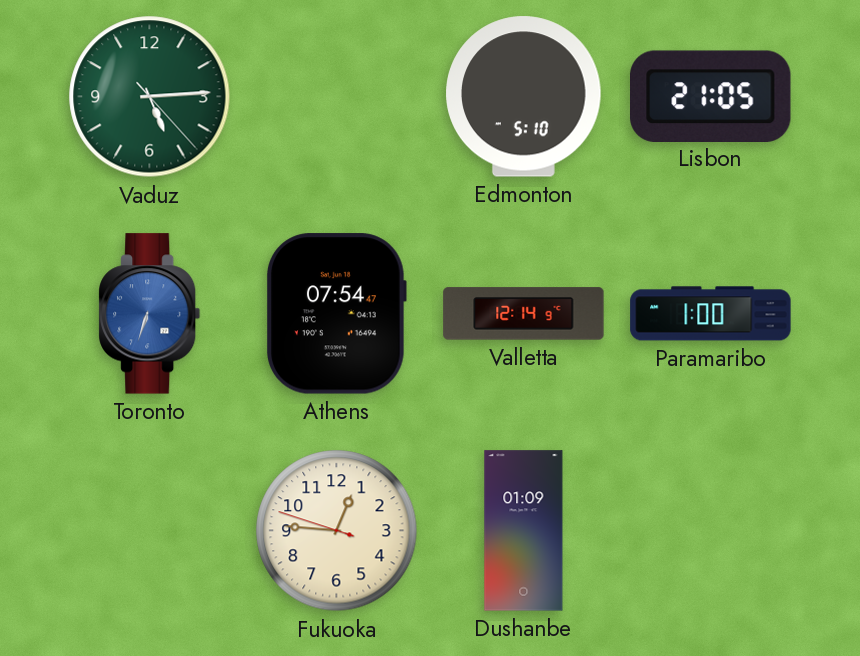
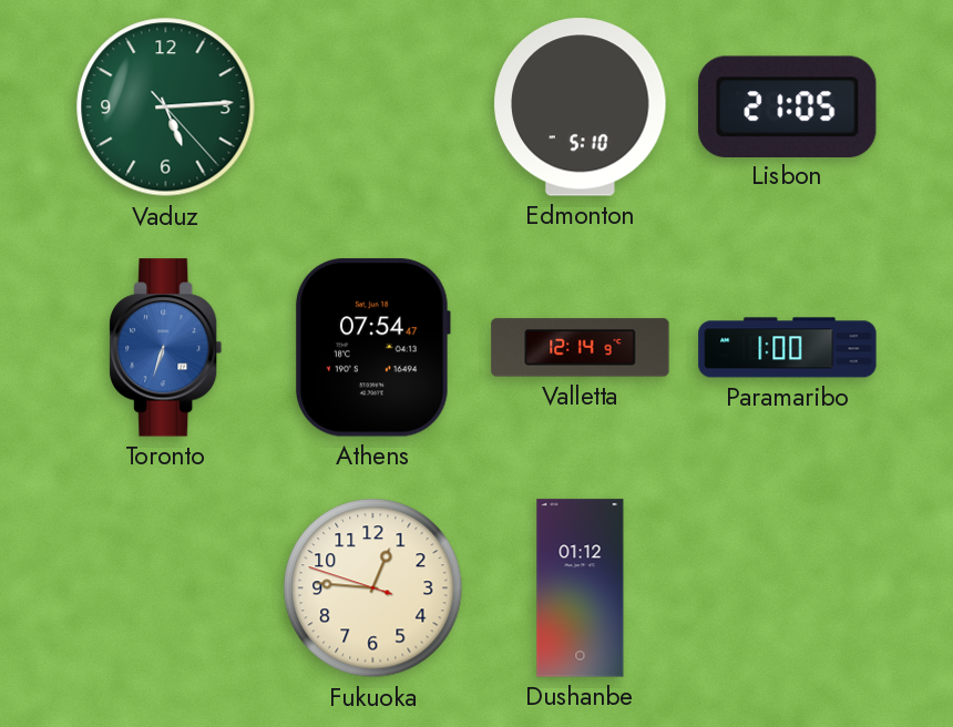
Dushanbe: 01:09 -> 01:12 (581, 588)
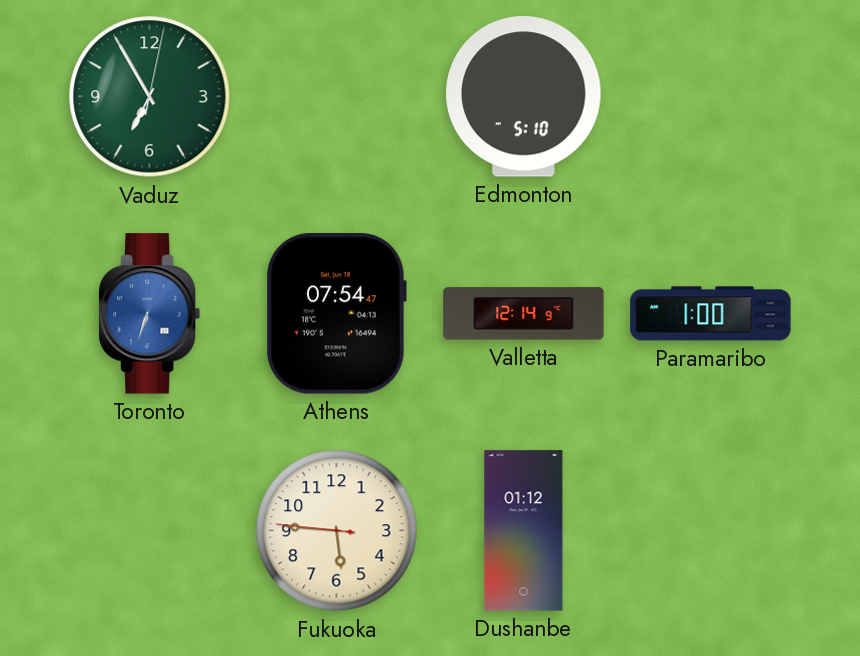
Vaduz: 5:14 -> 6:55 (150, 97)
Lisbon: 21:05 -> none (788, 106)
Fukuoka: 12:45 -> 5:45 (337, 531)
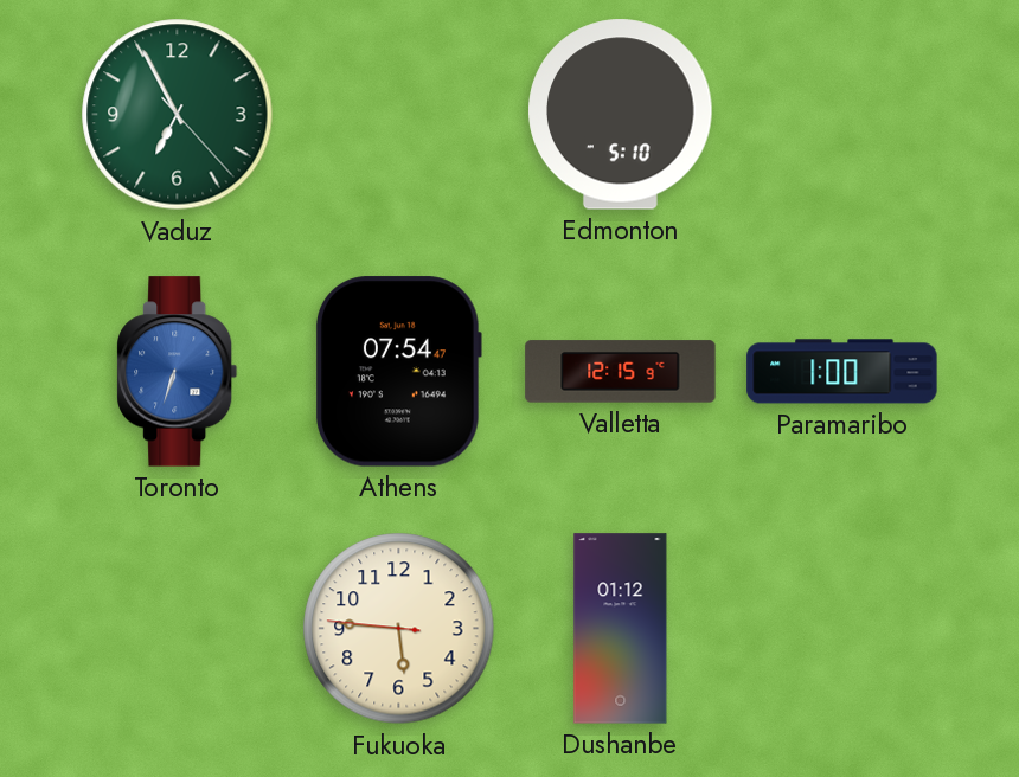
Vaduz: 6:55:02 -> 6:55:23 (178, 115)
Valletta: 12:14 -> 12:15 (621, 372)
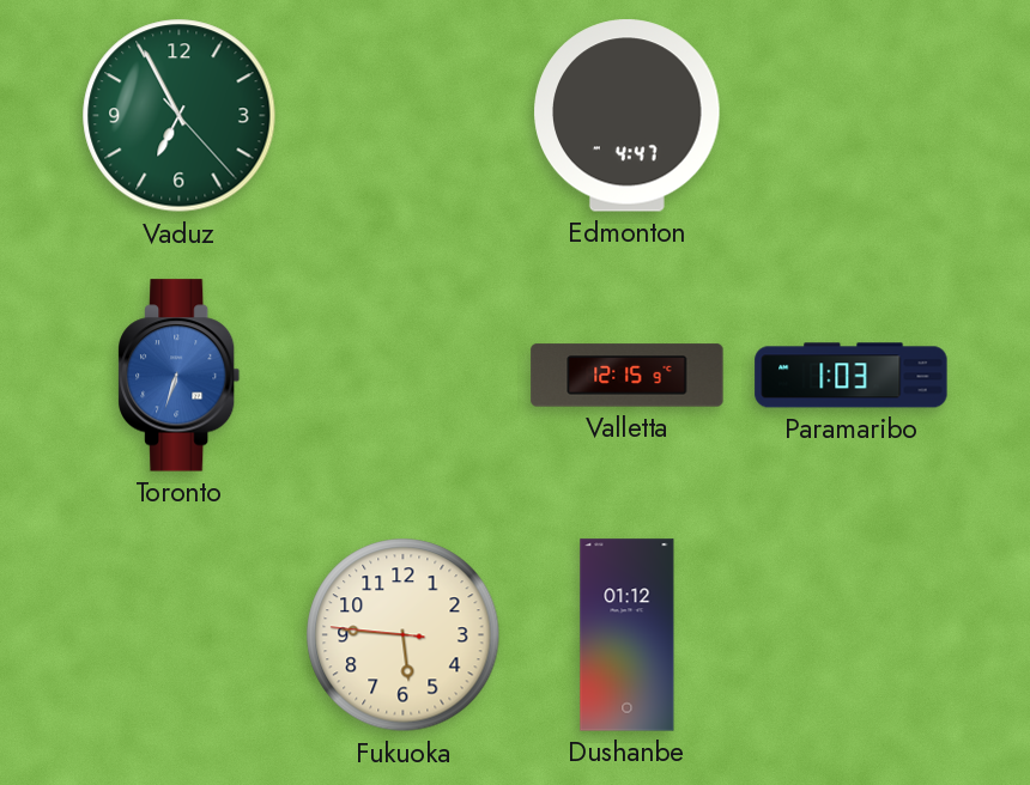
Edmonton: 5:10 -> 4:47 (628, 116)
Athens: 07:54 -> none (399, 372)
Paramaribo: 1:00 -> 1:03 (852, 376)
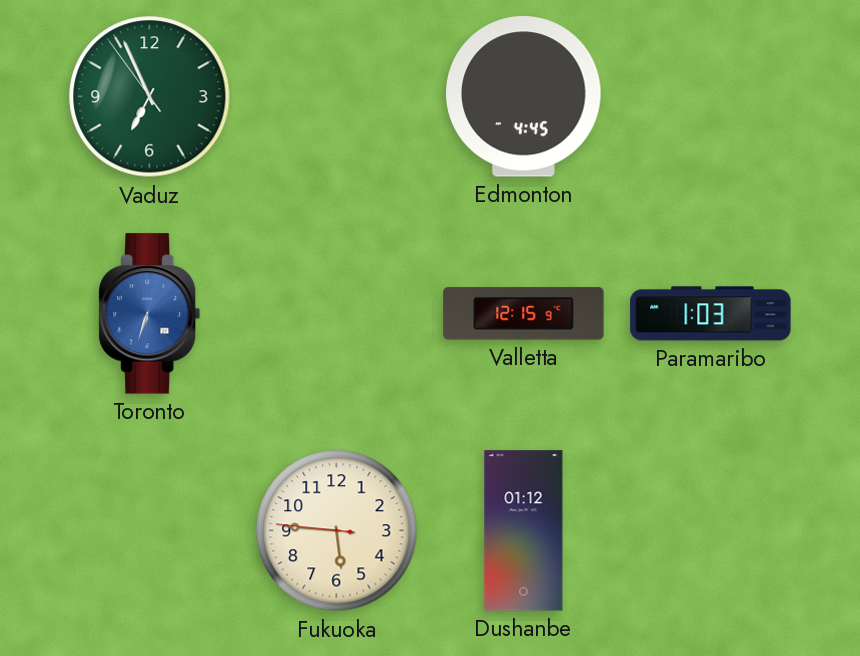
Vaduz: 6:55:23 -> 6:55:54 (150, 97)
Edmonton: 4:47 -> 4:45 (524, 97)
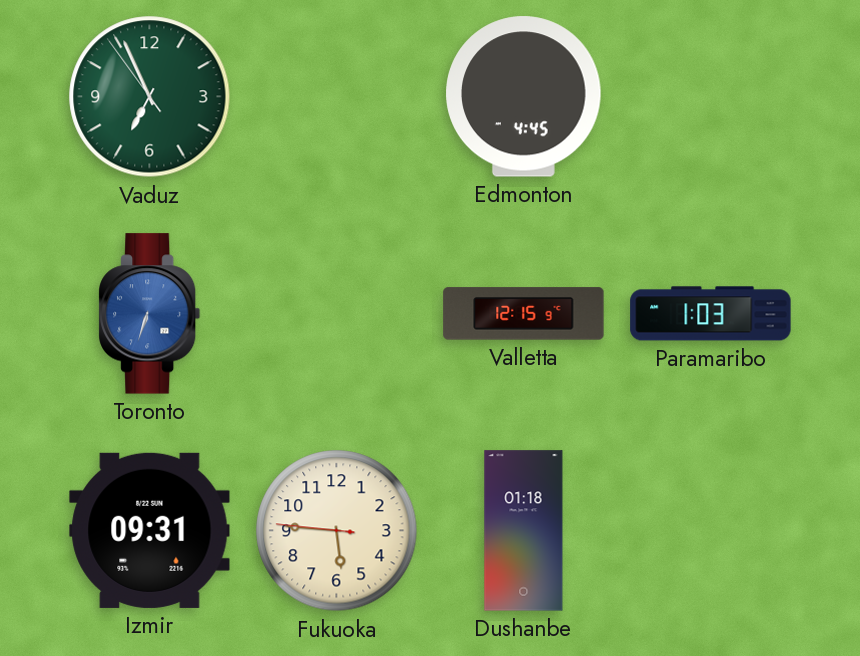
Izmir: none -> 09:31 (150, 530)
Dushanbe: 01:12 -> 01:18 (524, 531)
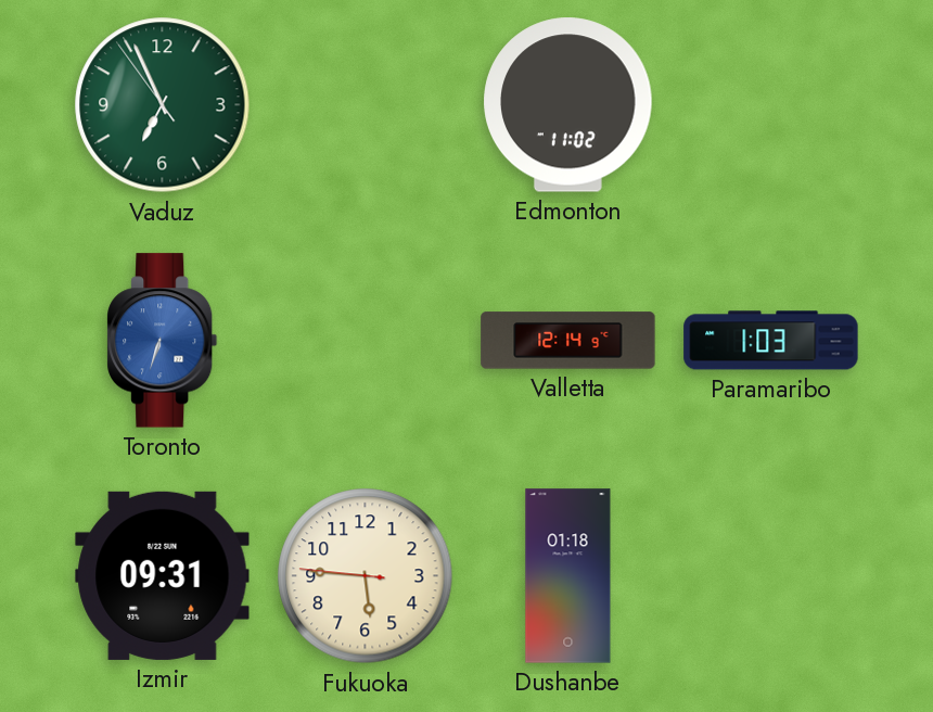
Edmonton: 4:45 -> 11:02 (568, 105)
Valletta: 12:15 -> 12:14 (568, 341)
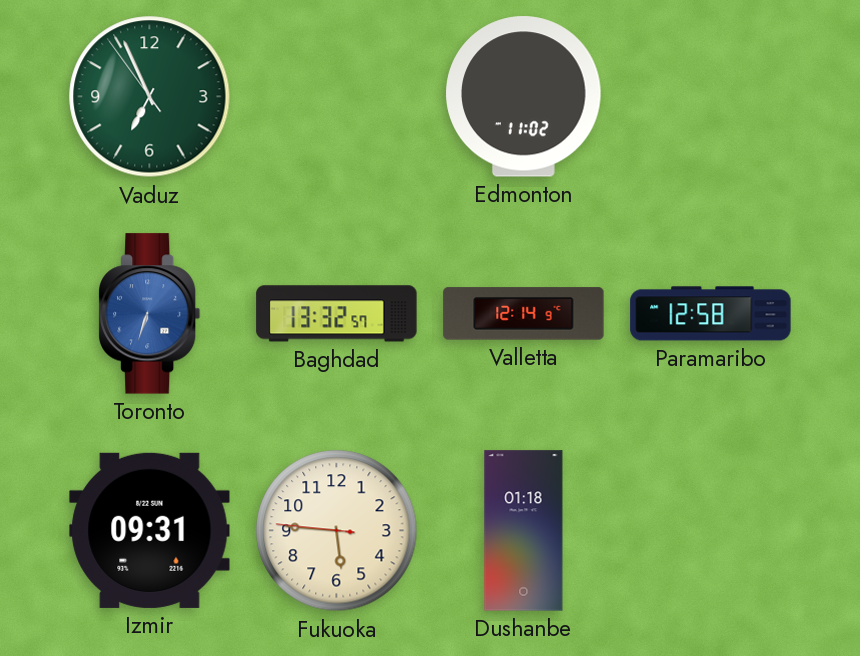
Baghdad: none -> 13:32 (337, 314)
Paramaribo: 1:03 -> 12:58 (711, 314)
